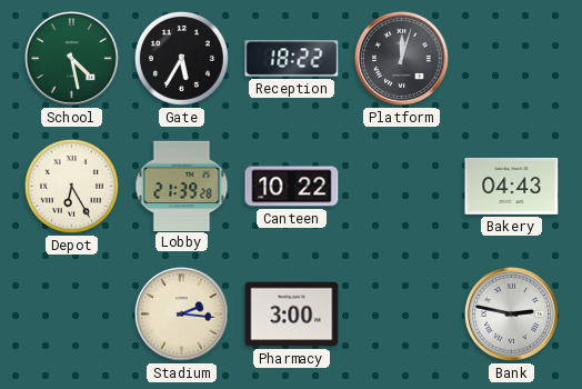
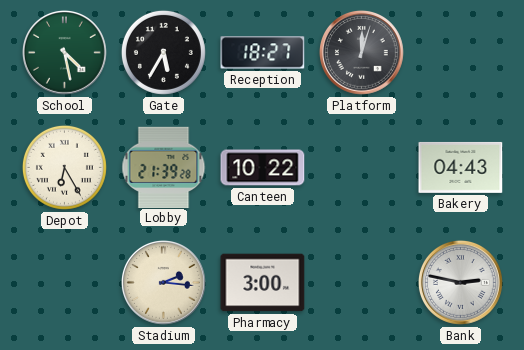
Reception: 18:22 -> 18:27 (263, 53)
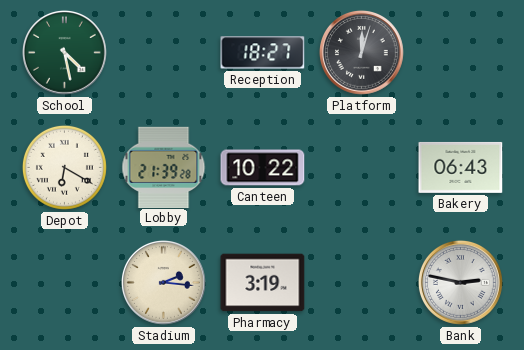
Gate: 5:35 -> none (163, 52)
Depot: 6:25 -> 6:20 (64, 167)
Bakery: 04:43 -> 06:43 (461, 167)
Pharmacy: 3:00 -> 3:19 (263, 283)
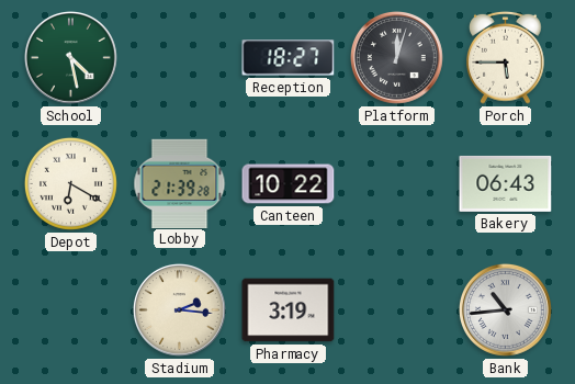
Porch: none -> 5:45 (506, 57)
Bank: 2:47 -> 10:44 (506, 310)
